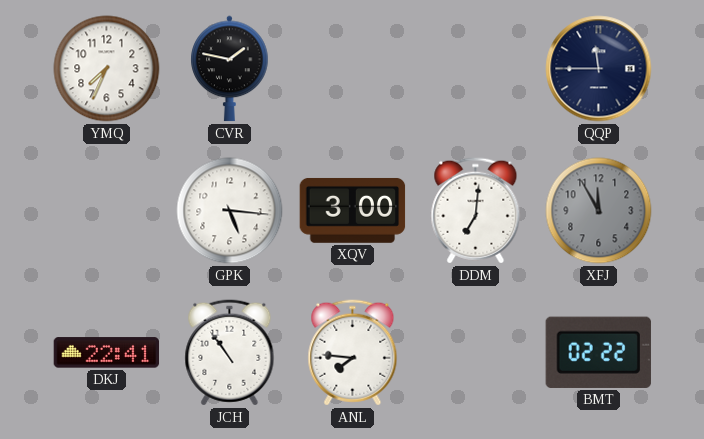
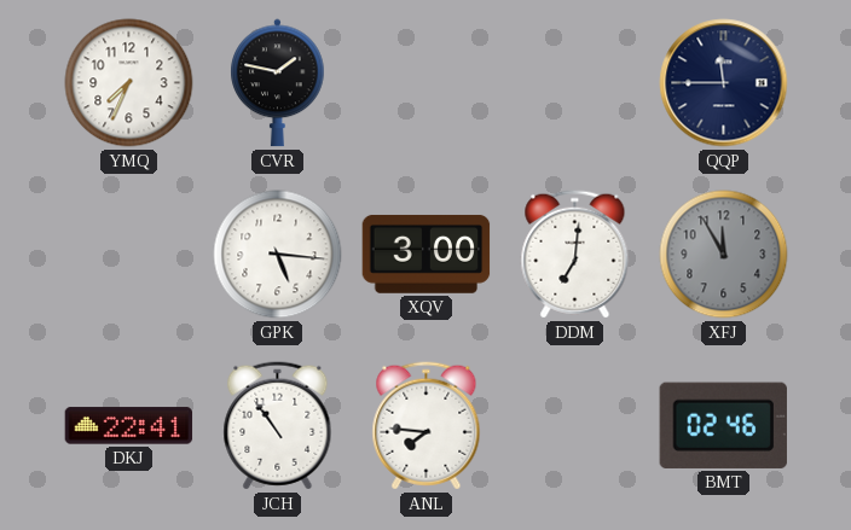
BMT: 02:22 -> 02:46 (723, 425)
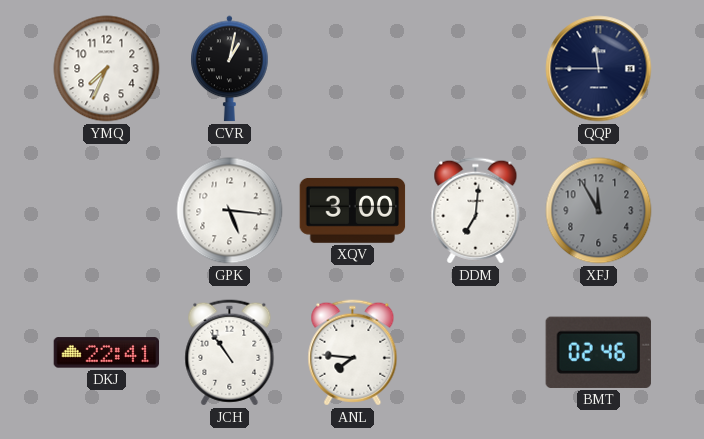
CVR: 1:47 -> 1:02 (230, 69)
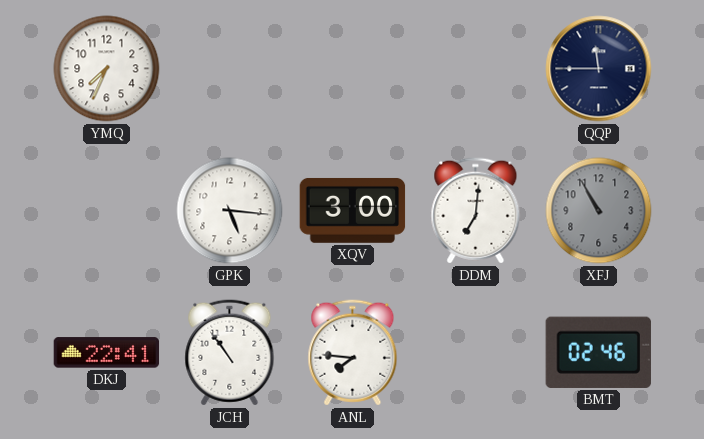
CVR: 1:02 -> none (230, 69)
XFJ: 11:55 -> 10:55 (599, 211)
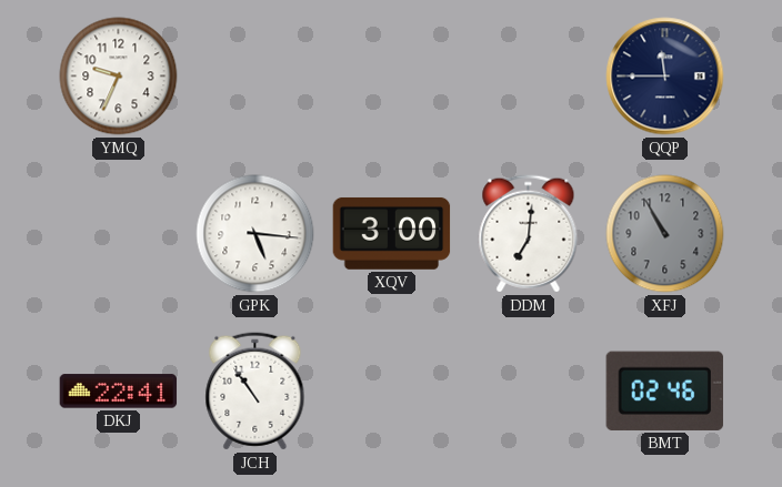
YMQ: 7:34 -> 9:34 (119, 77)
ANL: 7:46 -> none (353, 353)
